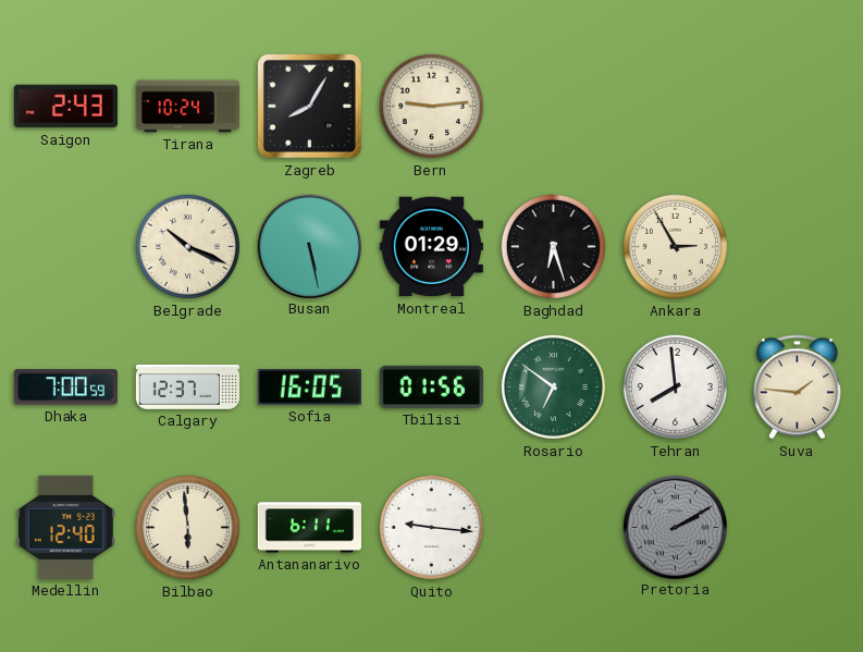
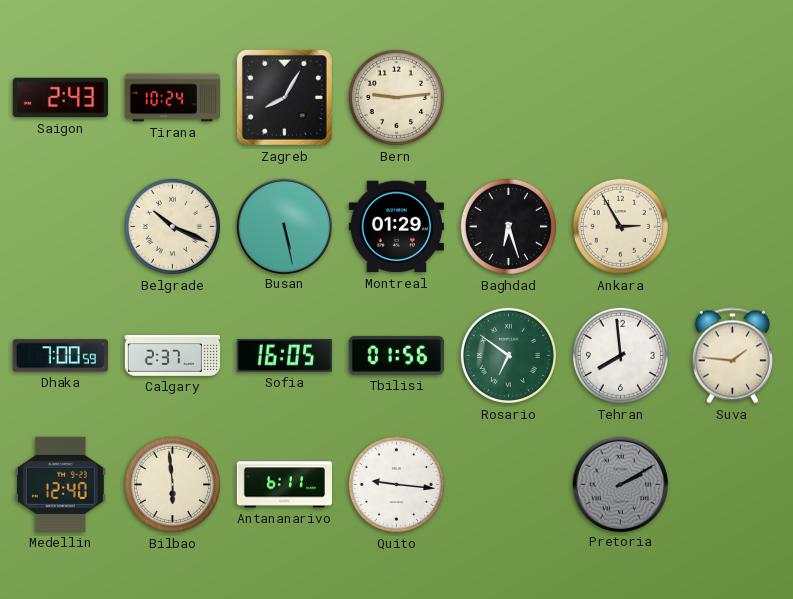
Calgary: 12:37 -> 2:37 (172, 356)
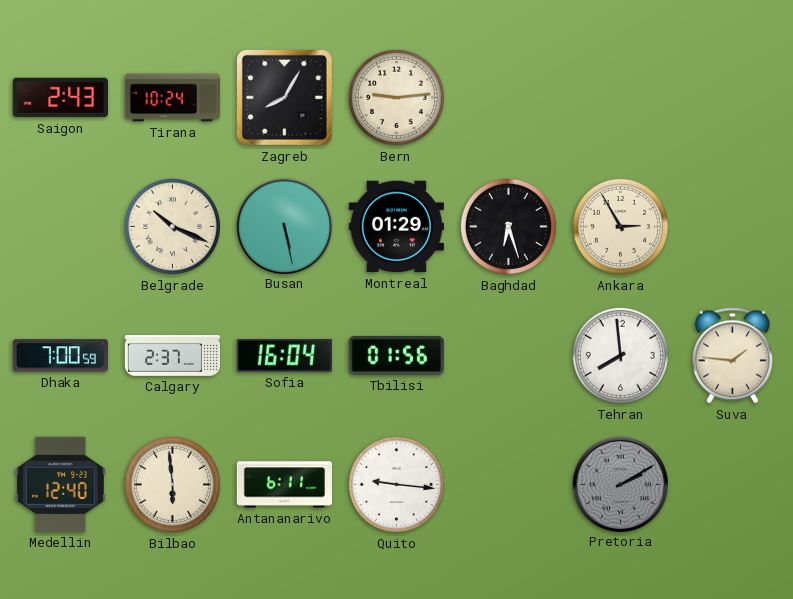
Sofia: 16:05 -> 16:04 (284, 356)
Rosario: 6:51 -> none (508, 355)
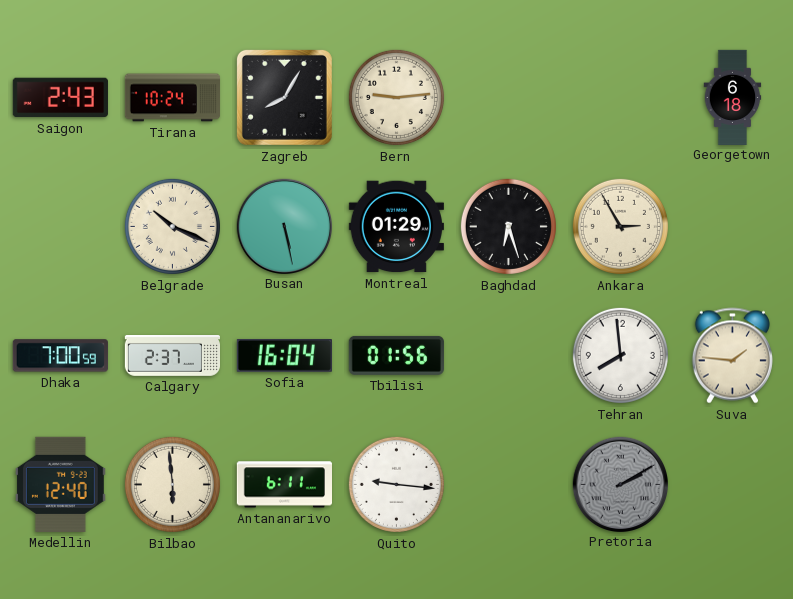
Georgetown: none -> 6:18 (733, 97)
